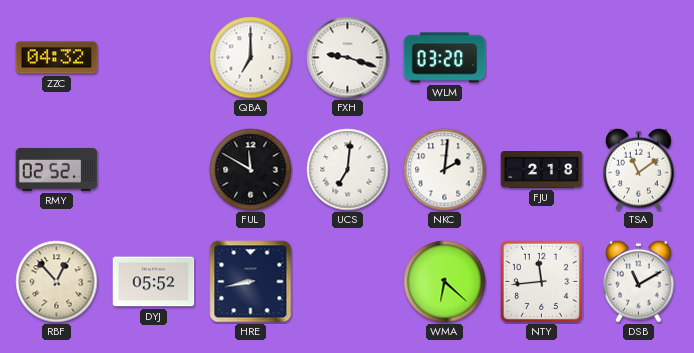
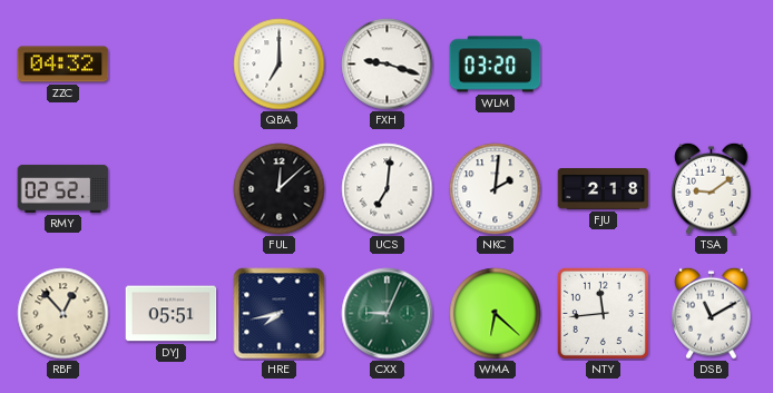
FUL: 11:50 -> 12:08 (280, 189)
TSA: 11:09 -> 9:09 (712, 188)
DYJ: 05:52 -> 05:51 (172, 314)
HRE: 8:43 -> 7:43 (280, 314)
CXX: none -> 9:04 (388, 314)
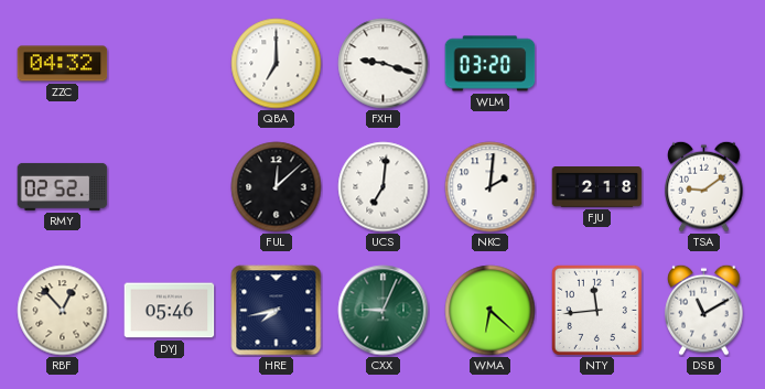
DYJ: 05:51 -> 05:46 (170, 311)
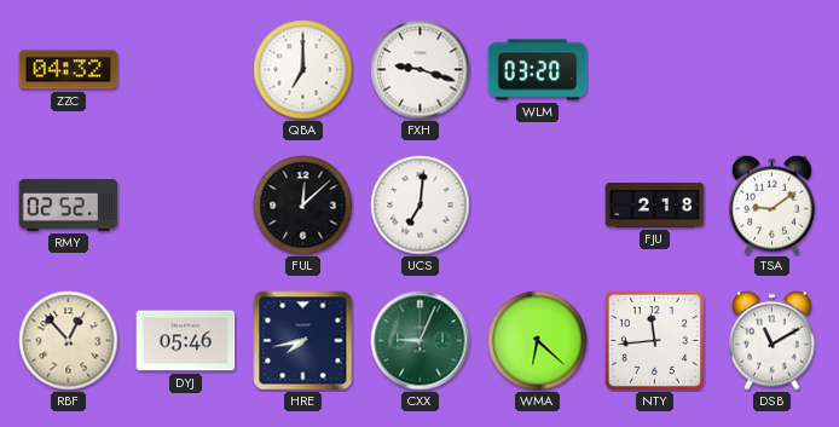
NKC: 2:01 -> none (491, 187)
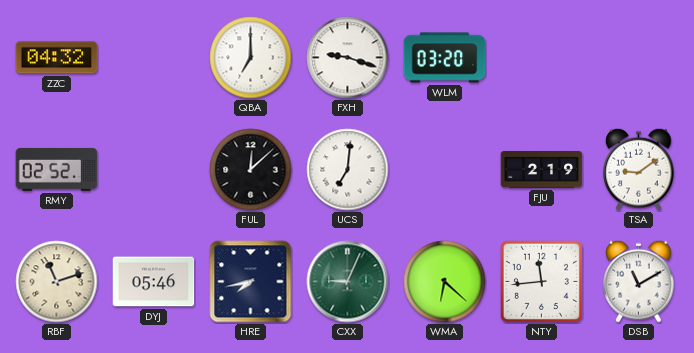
FJU: 2:18 -> 2:19 (542, 170)
RBF: 12:53 -> 11:12 (57, 282)
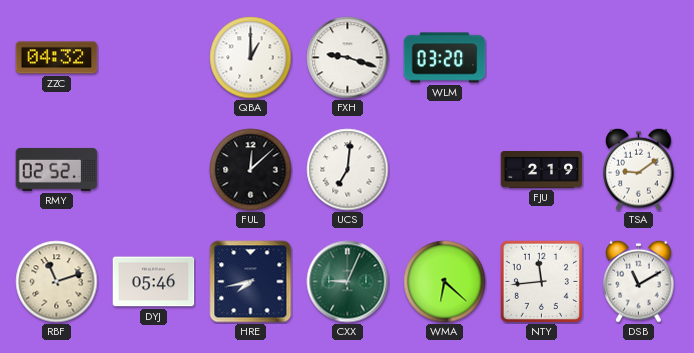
QBA: 7:00 -> 1:00 (251, 58)
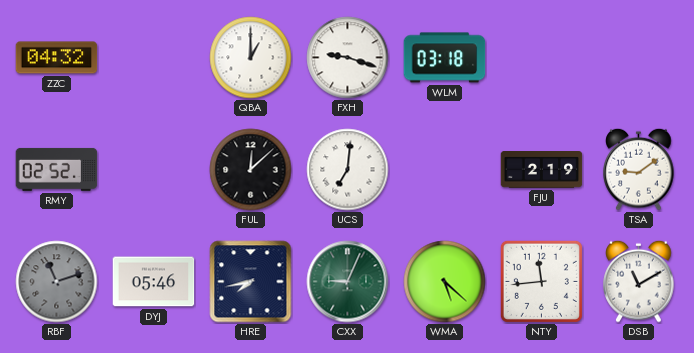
WLM: 03:20 -> 03:18 (445, 58)
RBF dial: cream -> grey (57, 282)
WMA: 6:22 -> 5:22 (445, 282)
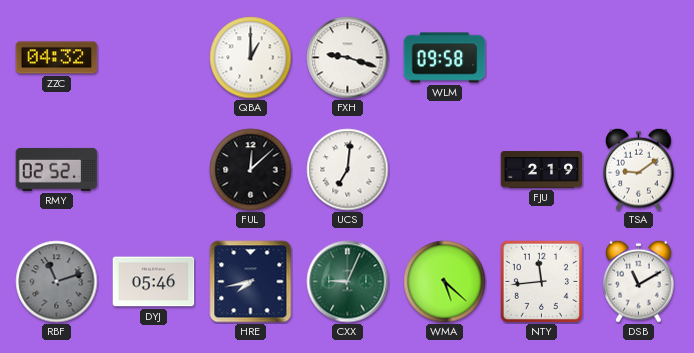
WLM: 03:18 -> 09:58 (445, 58)
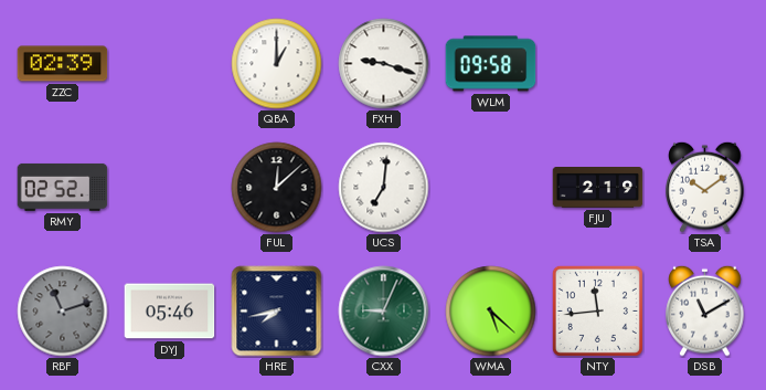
ZZC: 04:32 -> 02:39 (63, 64)
TSA: 9:09 -> 10:09 (705, 187)
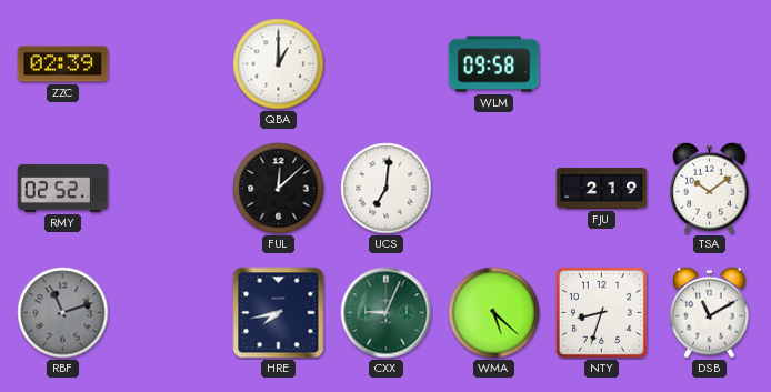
FXH: 9:18 -> none (384, 64)
DYJ: 05:46 -> none (170, 312)
NTY: 11:44 -> 8:33 (601, 312)
